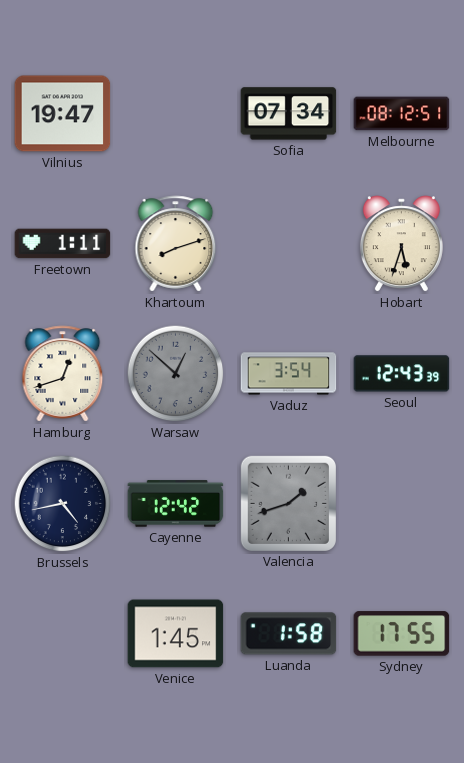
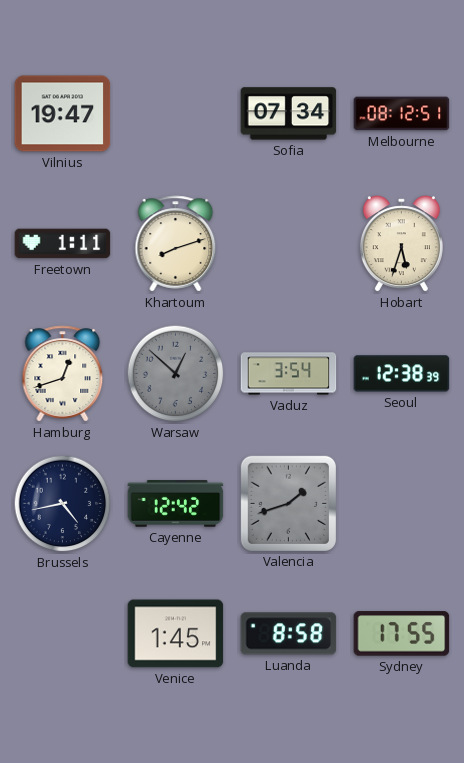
Seoul: 12:43 -> 12:38 (402, 374)
Luanda: 1:58 -> 8:58 (289, 634)
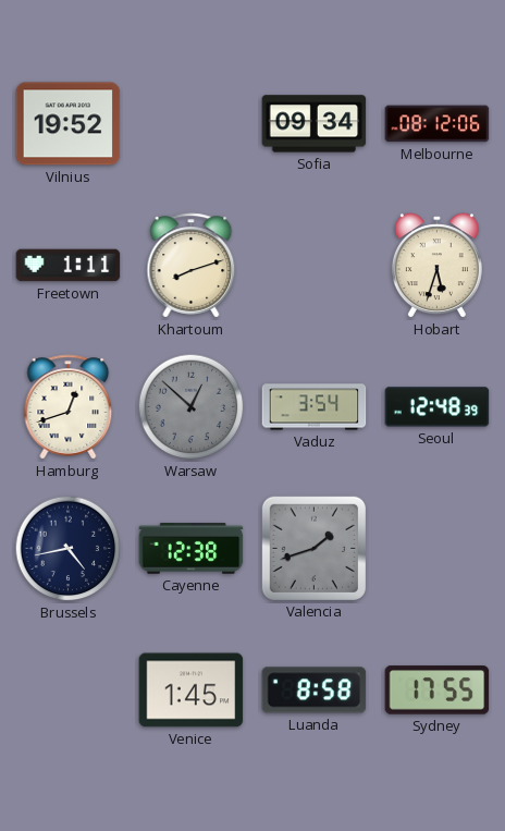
Vilnius: 19:47 -> 19:52 (69, 124)
Sofia: 07:34 -> 09:34 (315, 124)
Melbourne: 08:12:51 -> 08:12:06 (438, 124)
Seoul: 12:38 -> 12:48 (438, 407)
Cayenne: 12:42 -> 12:38 (192, 549)
